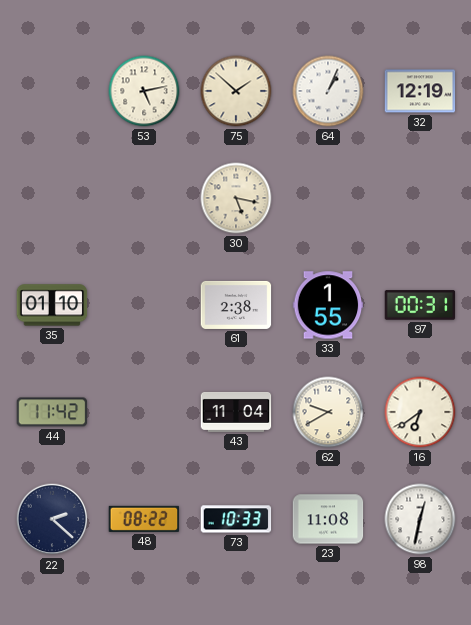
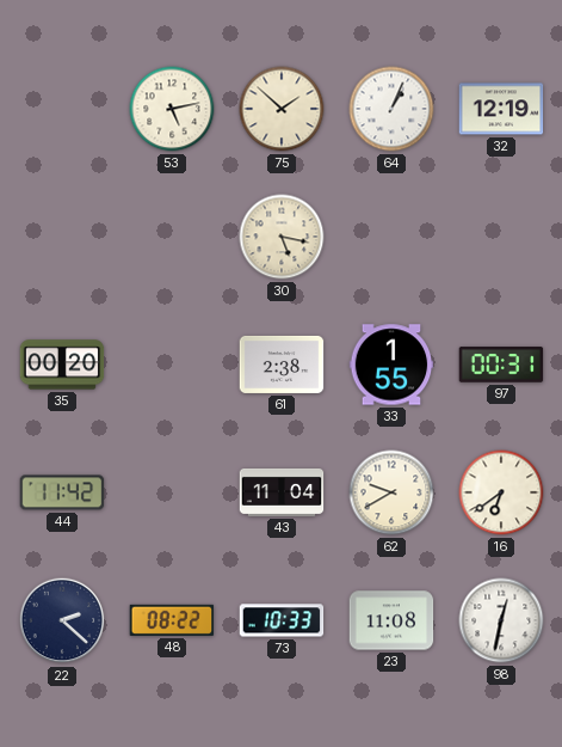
35: 01:10 -> 00:20 (62, 365)
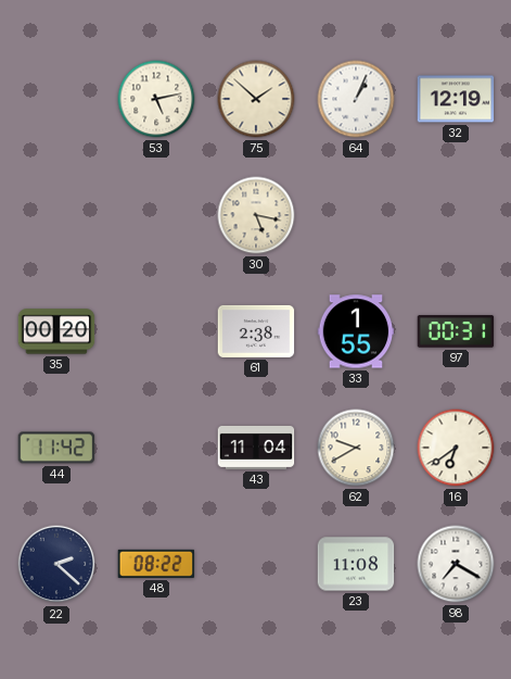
73: 10:33 -> none (282, 620)
98: 12:32 -> 7:20 (456, 564)
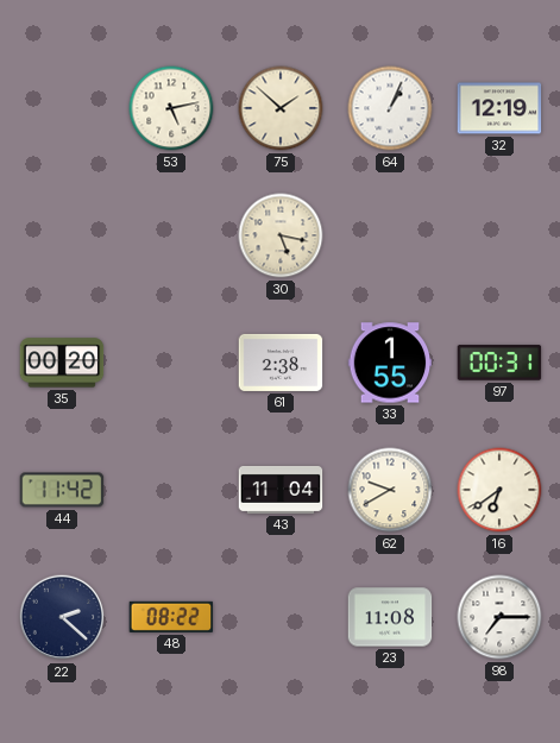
98: 7:20 -> 7:15 (499, 617)
